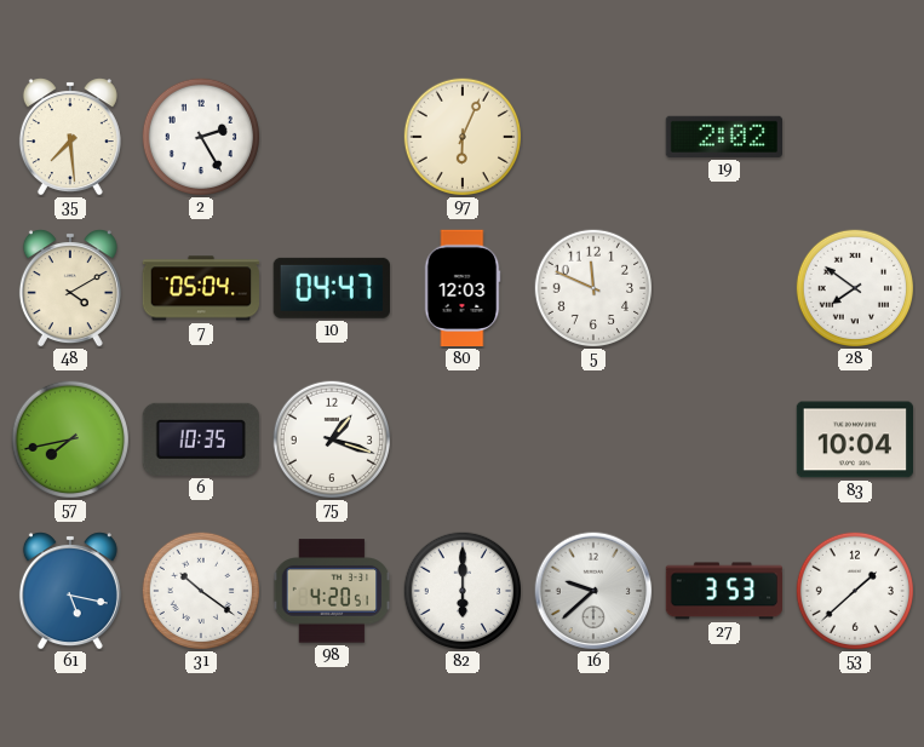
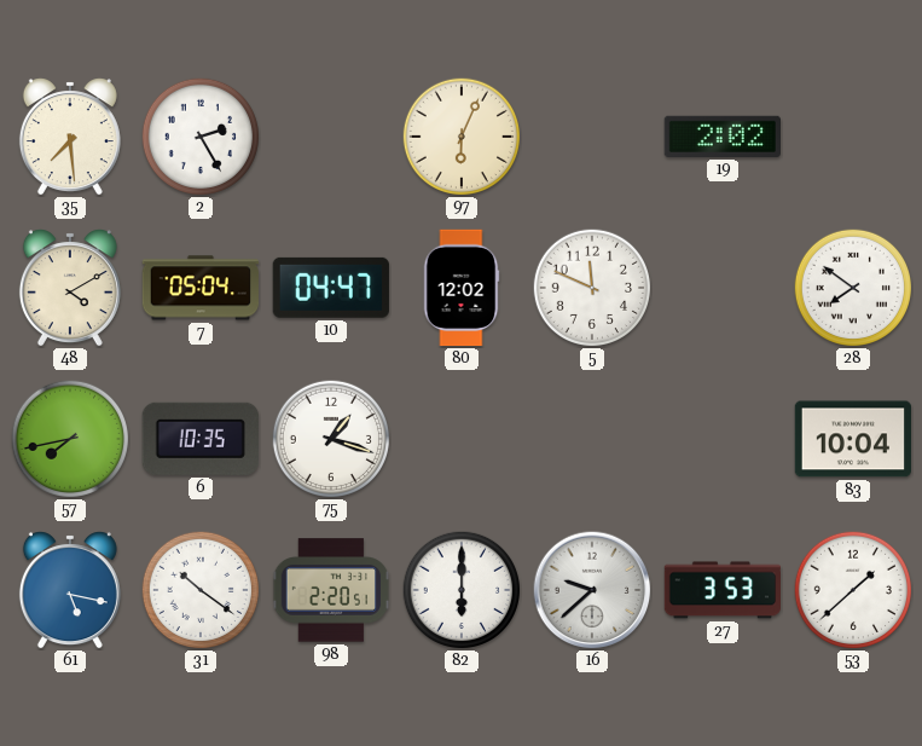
80: 12:03 -> 12:02 (462, 288)
98: 4:20 -> 2:20 (331, 590)
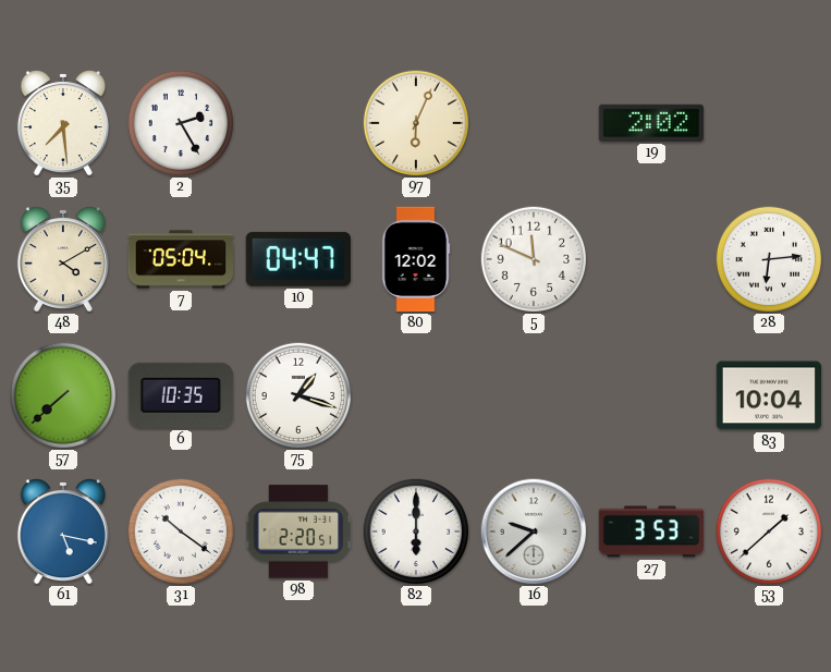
28: 7:51 -> 6:14 (768, 258)
57: 7:43 -> 7:38 (62, 394)
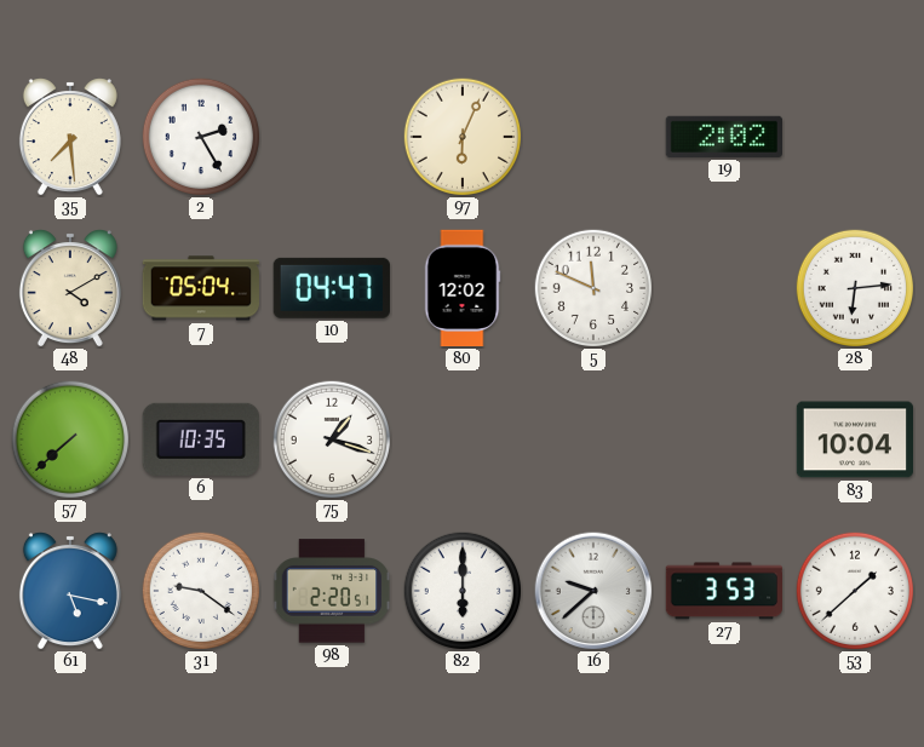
31: 10:21 -> 9:21 (200, 590)
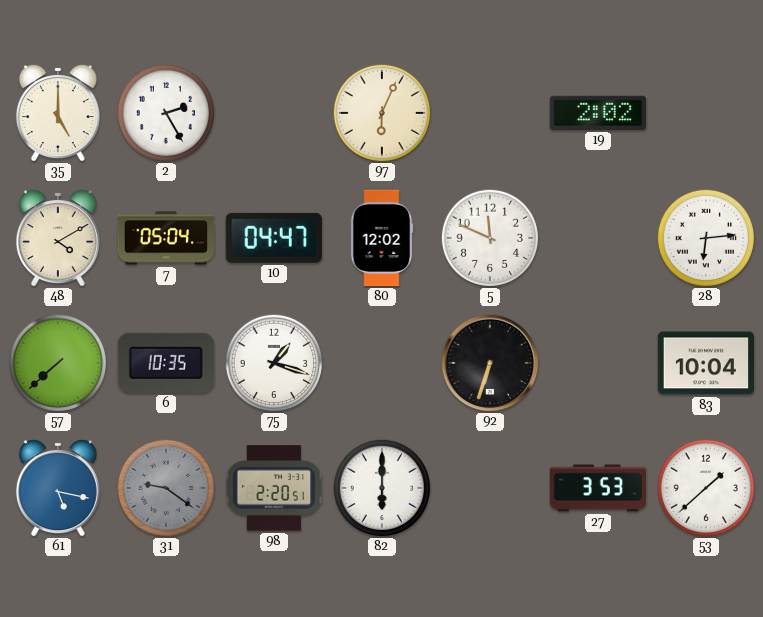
35: 7:29 -> 5:00 (58, 113)
92: none -> 6:33 (490, 363)
31 dial: white -> grey (165, 487)
16: 9:38 -> none (593, 591)
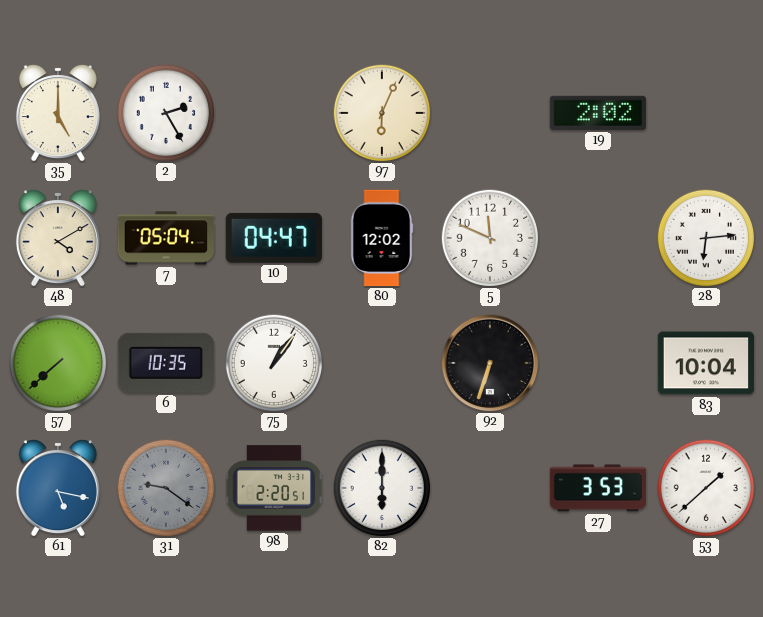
75: 1:18 -> 1:06 (273, 362)
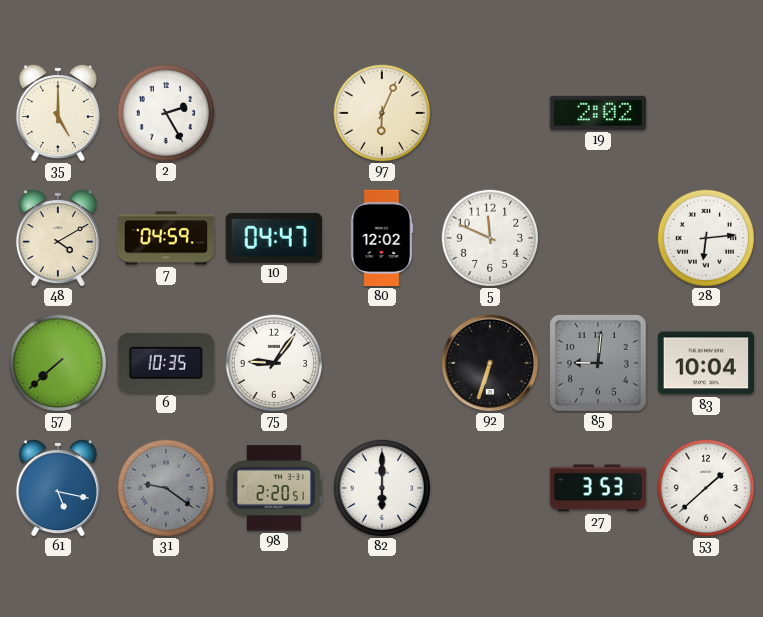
7: 05:04 -> 04:59 (165, 238)
75: 1:06 -> 9:06 (273, 362)
85: none -> 9:01 (599, 364)
